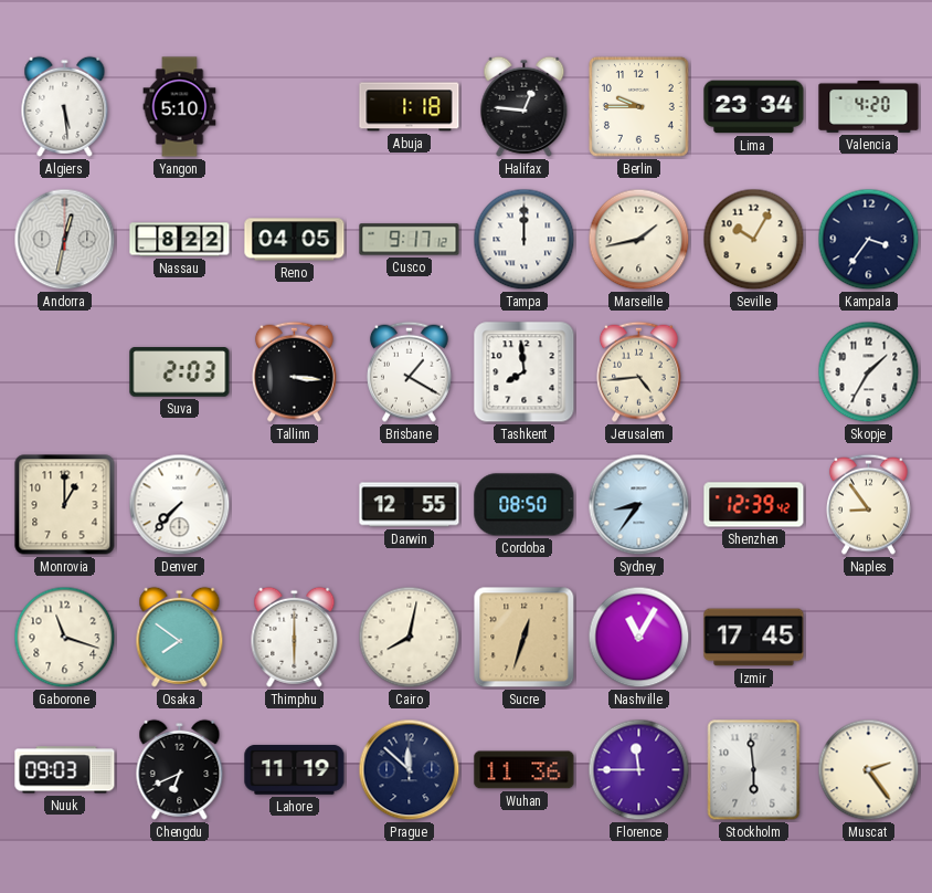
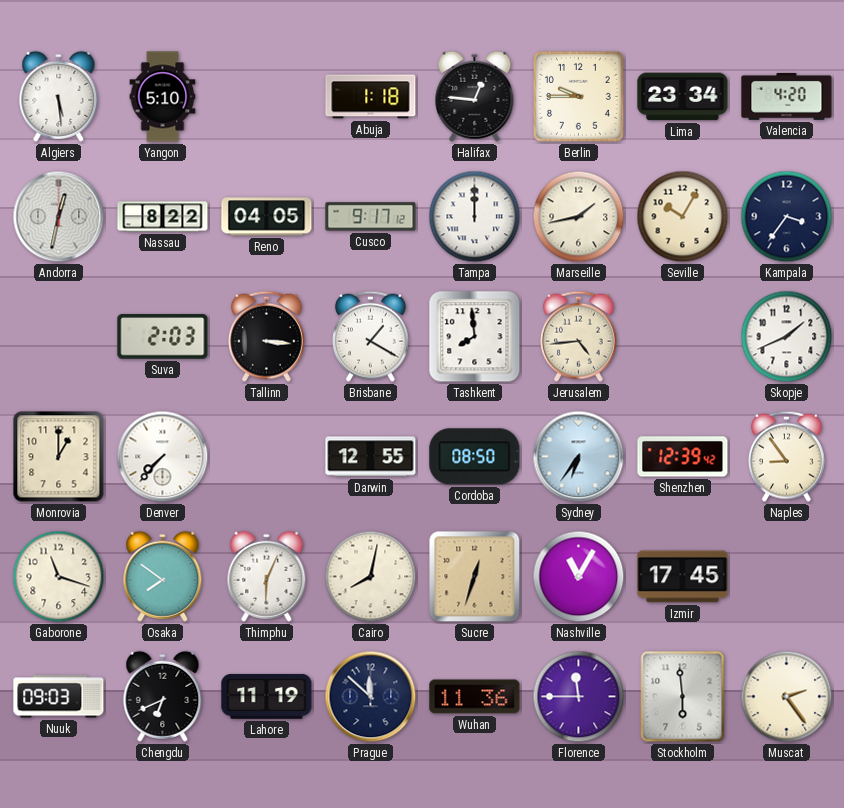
Skopje: 1:35 -> 1:41 (787, 337)
Sydney: 8:36 -> 6:36 (579, 457)
Thimphu: 6:00 -> 6:04 (267, 576)
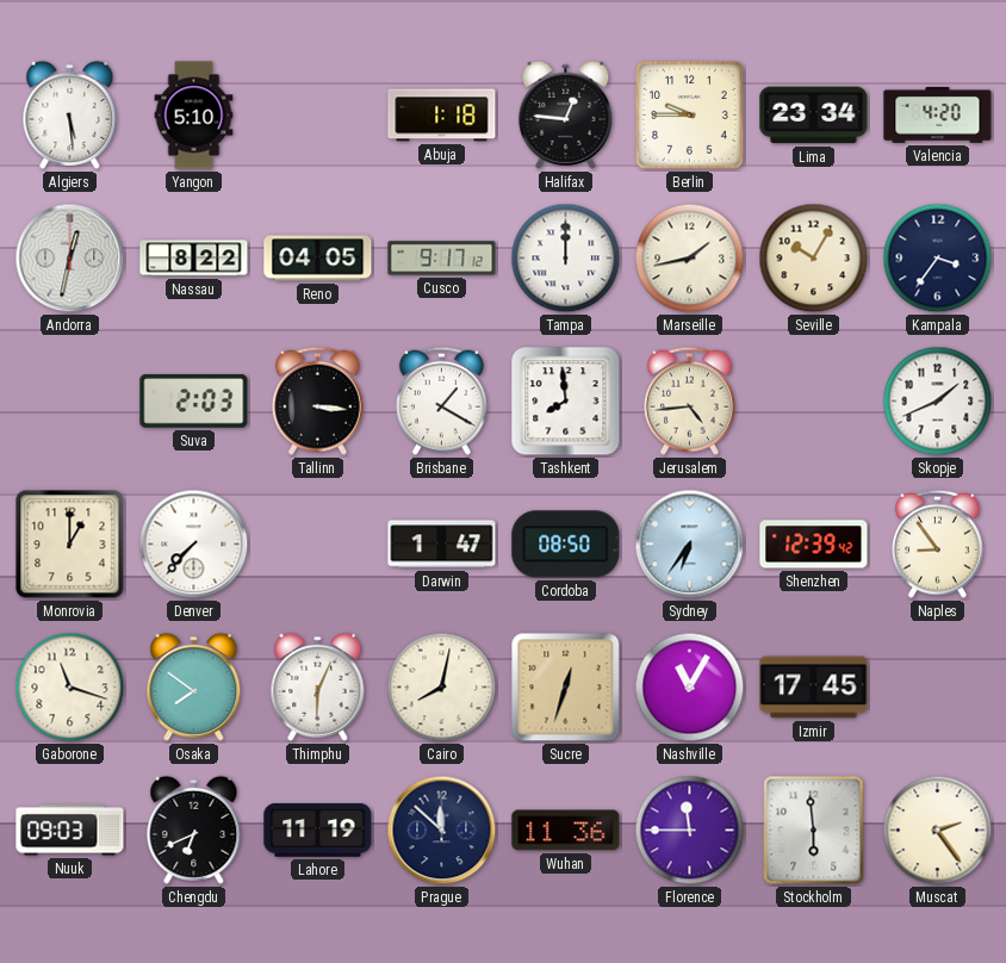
Darwin: 12:55 -> 1:47 (442, 545)
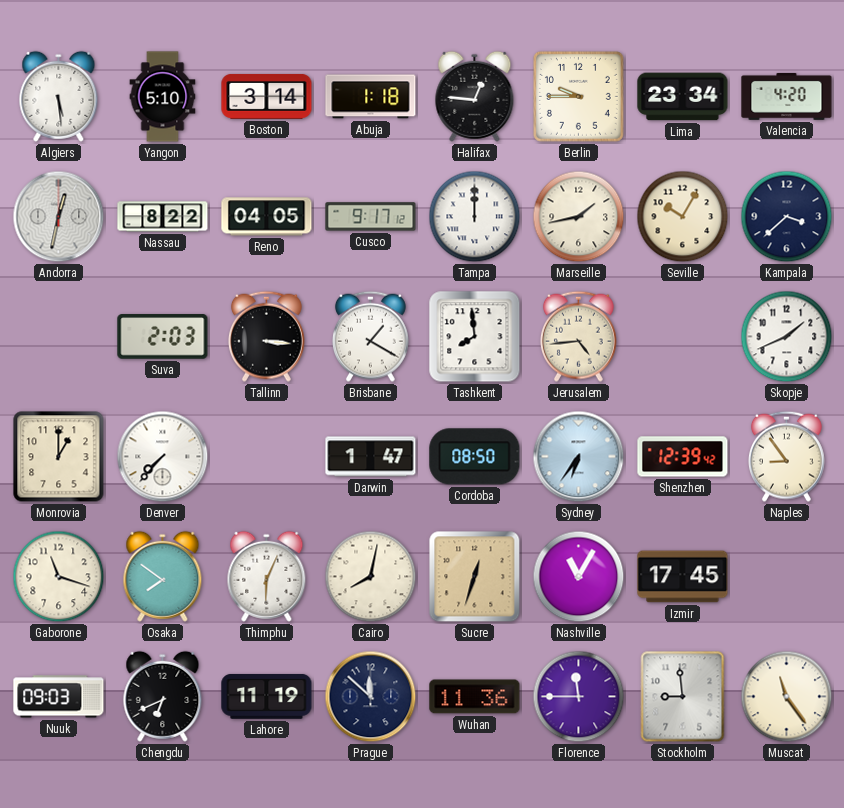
Boston: none -> 3:14 (267, 96)
Kampala: 3:36 -> 3:38 (787, 217)
Stockholm: 5:59 -> 8:59 (683, 697)
Muscat: 2:24 -> 11:24 (787, 697)
